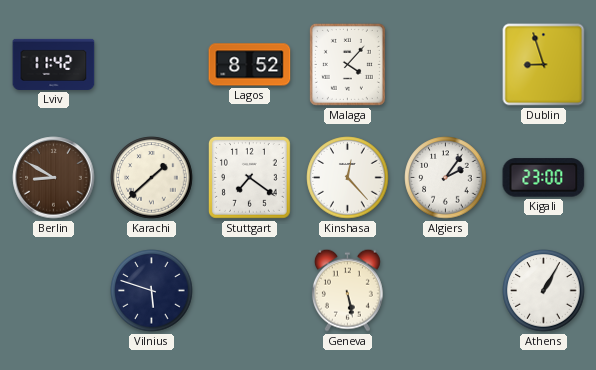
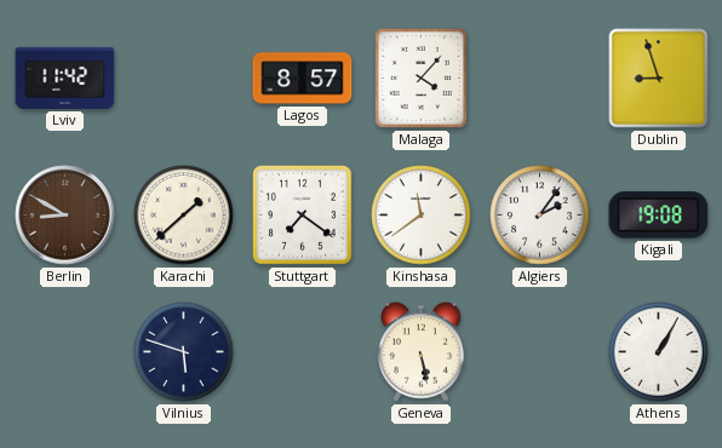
Lagos: 8:52 -> 8:57 (303, 79)
Kinshasa: 12:23 -> 11:39 (422, 216)
Kigali: 23:00 -> 19:08 (659, 216)
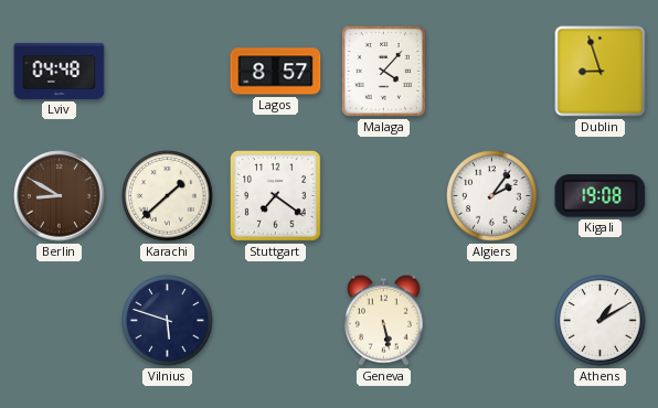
Lviv: 11:42 -> 04:48 (60, 71)
Kinshasa: 11:39 -> none (422, 216)
Athens: 1:05 -> 1:10 (601, 321)
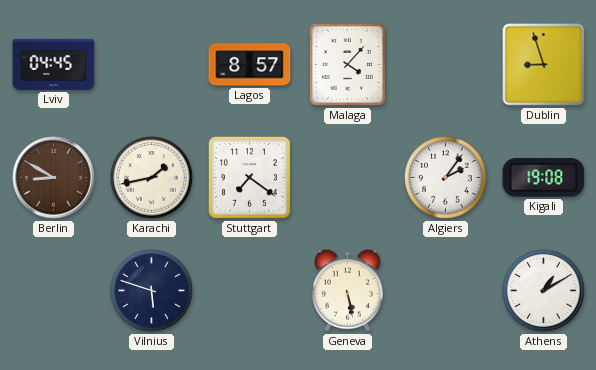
Lviv: 04:48 -> 04:45 (54, 64)
Karachi: 1:38 -> 1:43 (152, 178)
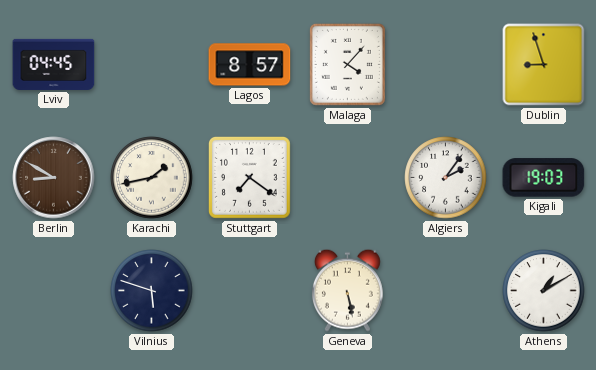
Kigali: 19:08 -> 19:03 (544, 178)
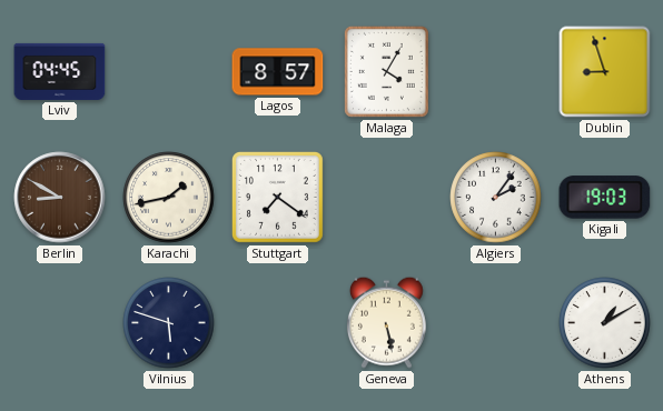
Malaga: 4:07 -> 4:05 (386, 71)
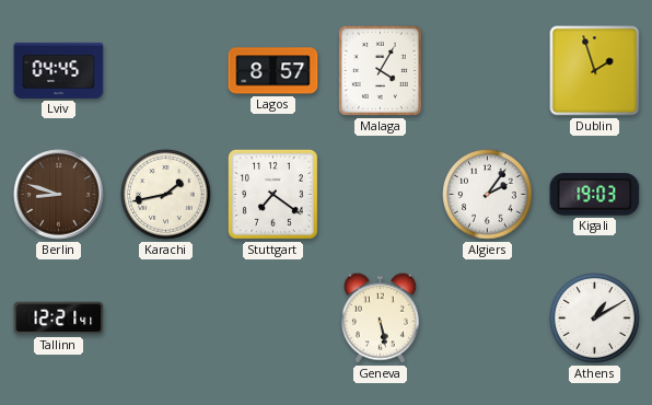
Dublin: 8:57 -> 1:57 (595, 71)
Berlin: 8:50 -> 8:48 (59, 195)
Tallinn: none -> 12:21 (59, 319)
Vilnius: 5:48 -> none (169, 323)
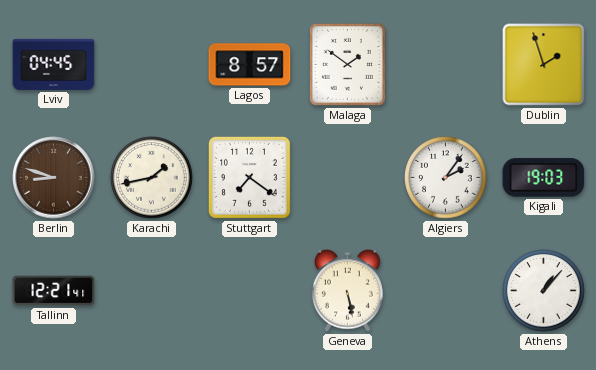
Malaga: 4:05 -> 1:51 (347, 64)
Athens: 1:10 -> 1:07 (544, 291)
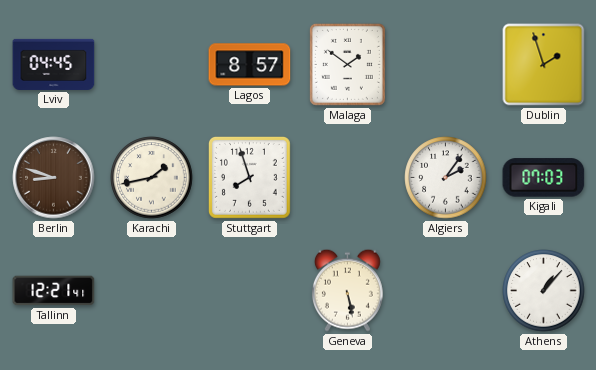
Stuttgart: 7:21 -> 7:57 (249, 177)
Kigali: 19:03 -> 07:03 (544, 178)
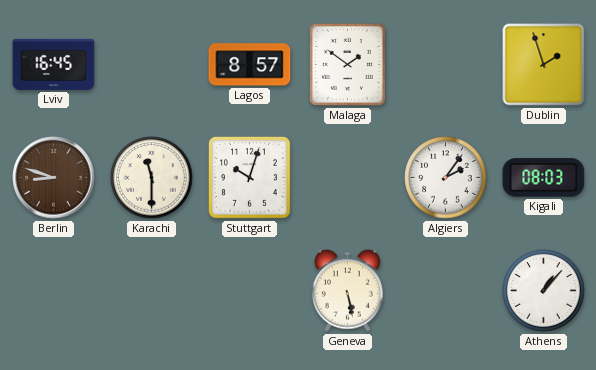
Lviv: 04:45 -> 16:45 (54, 64)
Karachi: 1:43 -> 11:30 (152, 178)
Stuttgart: 7:57 -> 10:03 (249, 177)
Kigali: 07:03 -> 08:03 (544, 178)
Tallinn: 12:21 -> none (54, 291)
